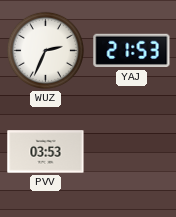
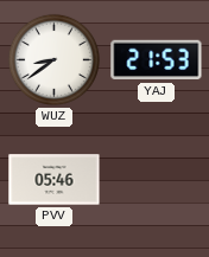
WUZ: 2:34 -> 8:39 (53, 59)
PVV: 03:53 -> 05:46 (55, 180)
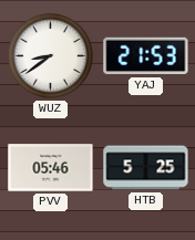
HTB: none -> 5:25 (146, 168)
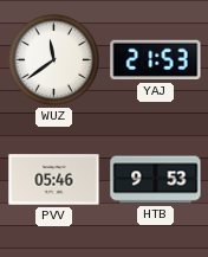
WUZ: 8:39 -> 11:39 (53, 59)
HTB: 5:25 -> 9:53 (156, 180)
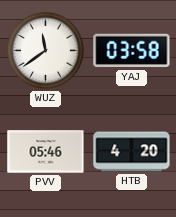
YAJ: 21:53 -> 03:58 (132, 51)
HTB: 9:53 -> 4:20 (132, 152)
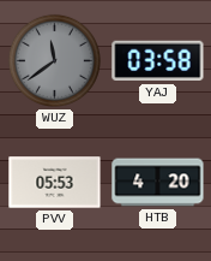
WUZ dial: white -> grey (54, 60)
PVV: 05:46 -> 05:53 (55, 183)
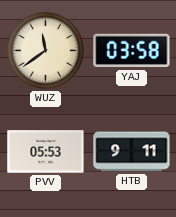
WUZ dial: grey -> cream (45, 50)
HTB: 4:20 -> 9:11 (132, 152)
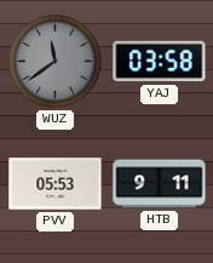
WUZ dial: cream -> grey (54, 61)
